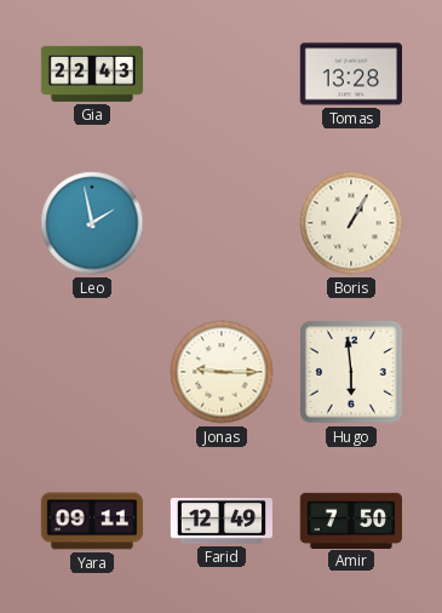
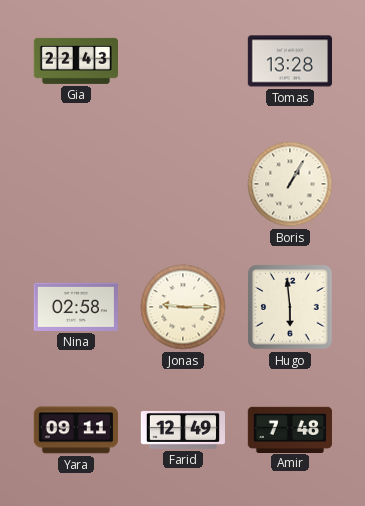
Leo: 1:58 -> none (92, 223)
Nina: none -> 02:58 (76, 307)
Amir: 7:50 -> 7:48 (290, 429)
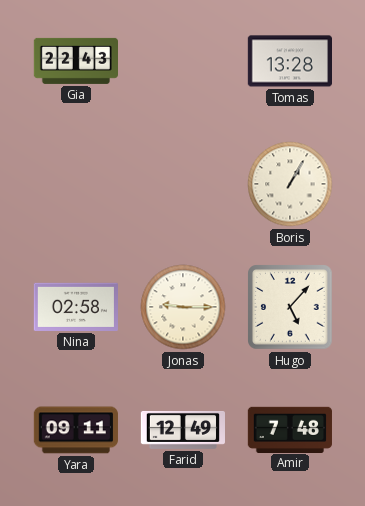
Hugo: 5:59 -> 5:07 (290, 307)
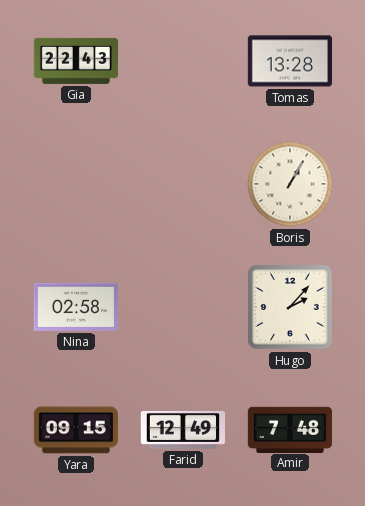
Jonas: 9:15 -> none (183, 307)
Hugo: 5:07 -> 2:07 (290, 307)
Yara: 09:11 -> 09:15 (76, 430)
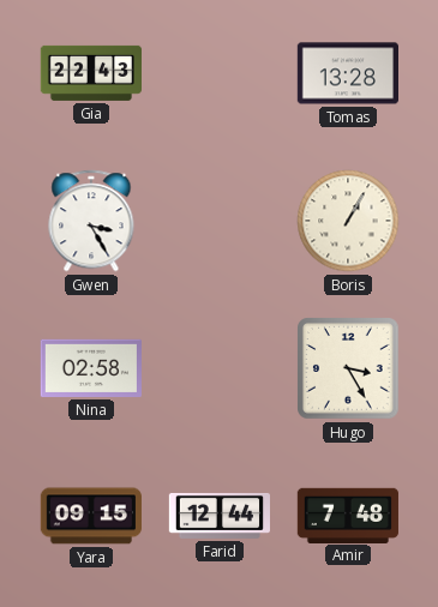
Gwen: none -> 3:25 (91, 221)
Hugo: 2:07 -> 3:25 (348, 368)
Farid: 12:49 -> 12:44 (218, 516)
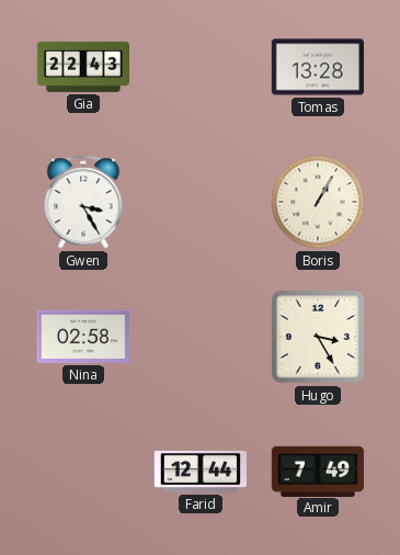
Yara: 09:15 -> none (91, 516)
Amir: 7:48 -> 7:49 (318, 471)
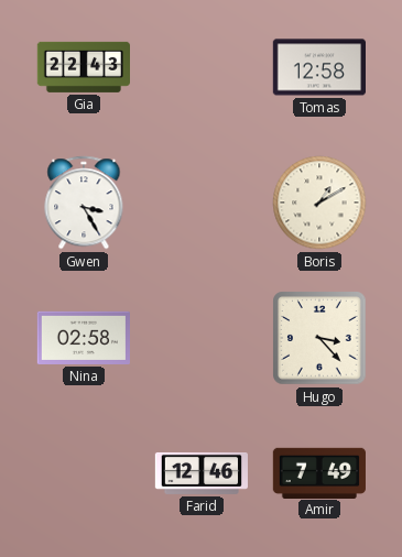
Tomas: 13:28 -> 12:58 (318, 67)
Boris: 1:05 -> 1:10 (319, 203)
Hugo: 3:25 -> 3:23 (319, 338)
Farid: 12:44 -> 12:46 (200, 473)
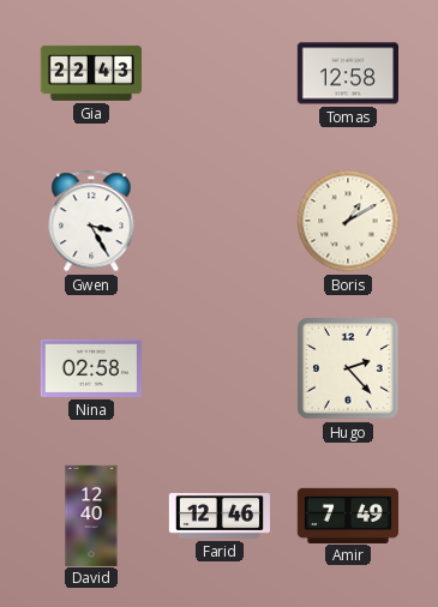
Hugo: 3:23 -> 2:23 (348, 368)
David: none -> 12:40 (91, 515)
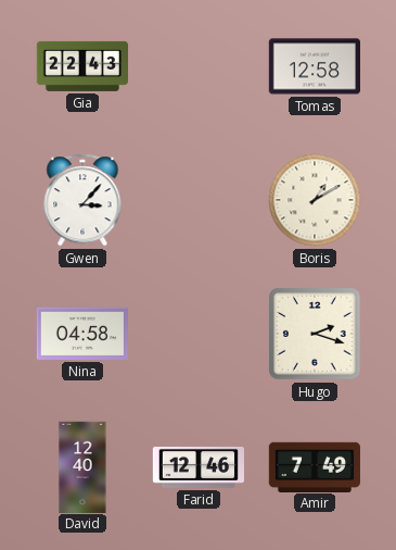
Gwen: 3:25 -> 3:07 (82, 200)
Nina: 02:58 -> 04:58 (82, 334)
Hugo: 2:23 -> 2:18 (315, 334)
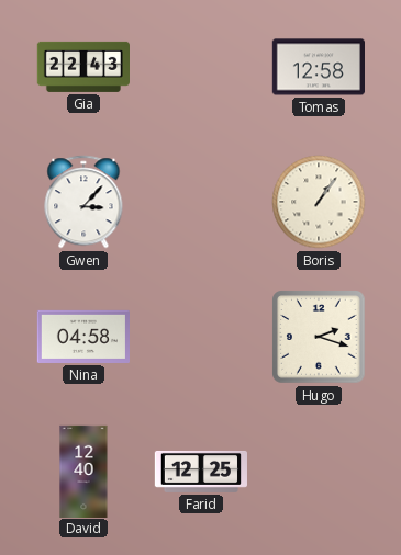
Boris: 1:10 -> 1:06 (319, 202)
Farid: 12:46 -> 12:25 (200, 472)
Amir: 7:49 -> none (315, 466)
